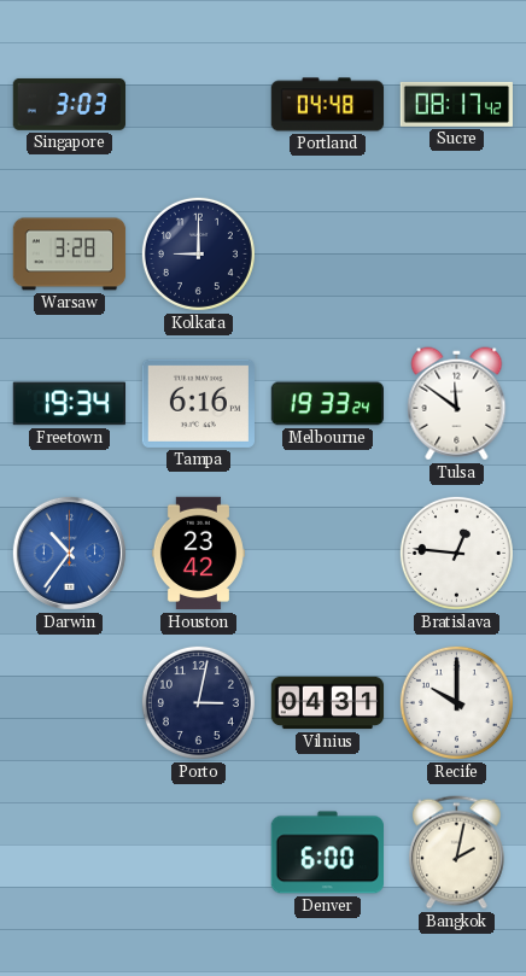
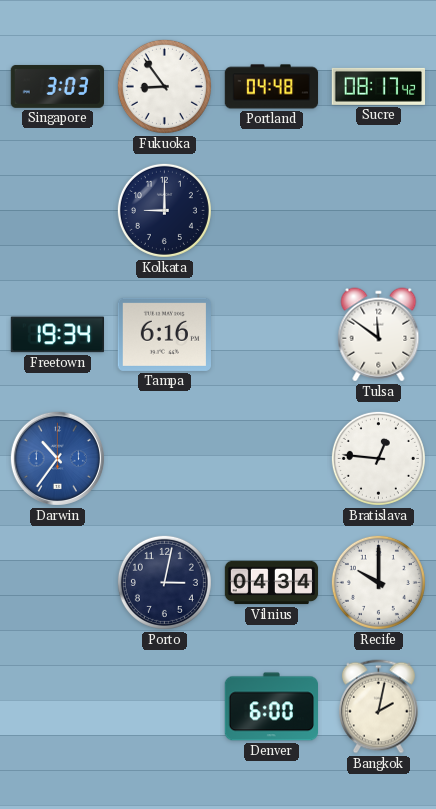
Fukuoka: none -> 8:54 (164, 86)
Warsaw: 3:28 -> none (70, 255)
Melbourne: 19:33 -> none (327, 404)
Houston: 23:42 -> none (198, 554)
Vilnius: 04:31 -> 04:34 (272, 583)
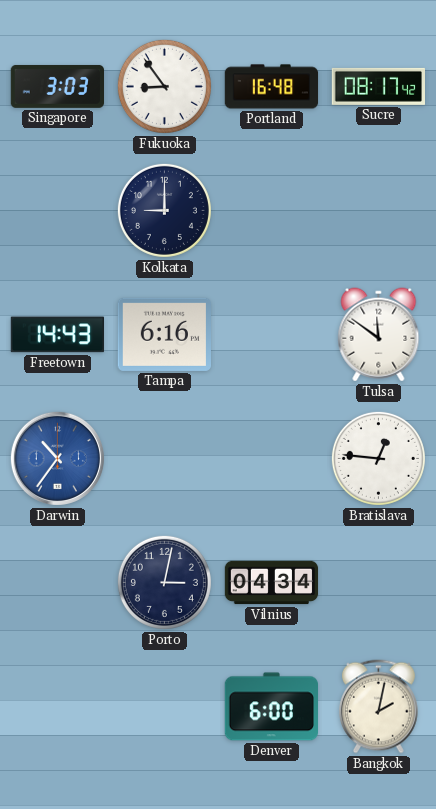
Portland: 04:48 -> 16:48 (272, 87)
Freetown: 19:34 -> 14:43 (57, 335)
Recife: 10:00 -> none (378, 582)
